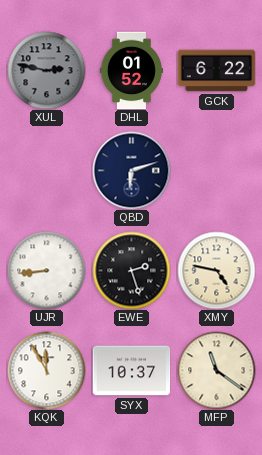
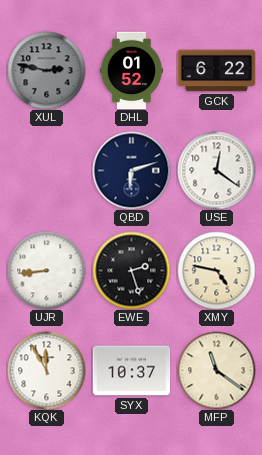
USE: none -> 12:21 (216, 170)
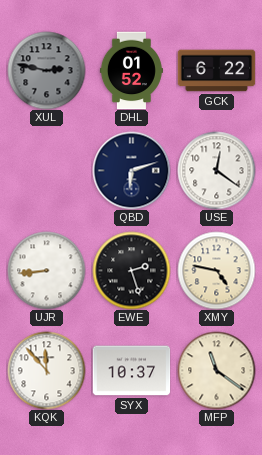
KQK: 11:55 -> 11:53 (46, 370)
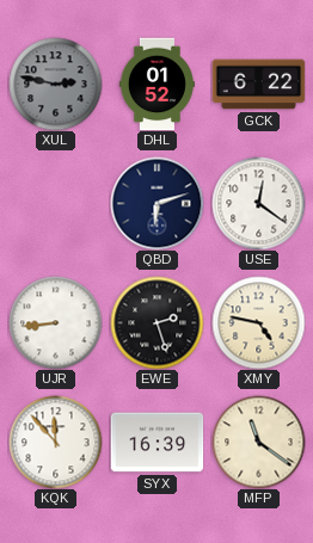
SYX: 10:37 -> 16:39 (156, 443)
